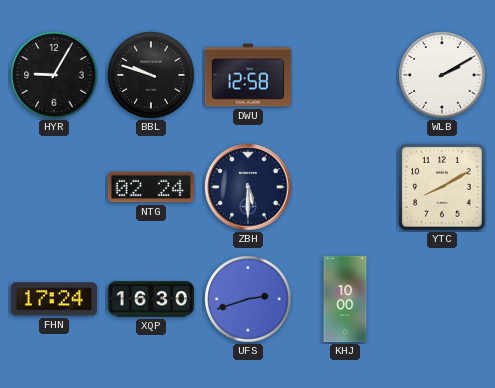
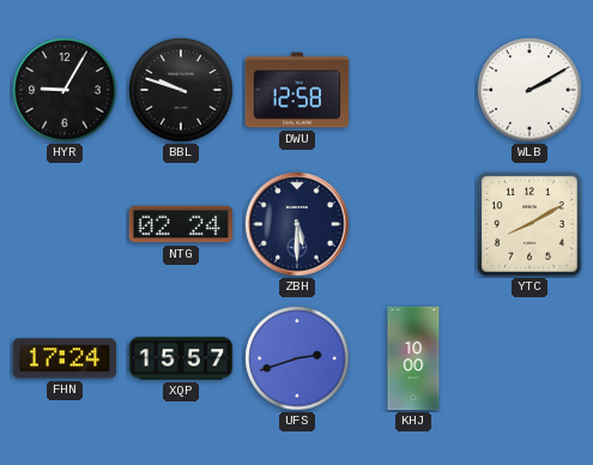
XQP: 16:30 -> 15:57 (181, 358)
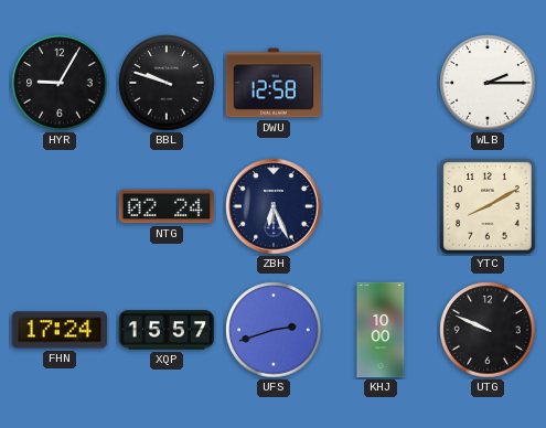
WLB: 2:10 -> 2:15 (488, 83)
ZBH: 5:30 -> 6:26 (274, 206)
UTG: none -> 9:49 (488, 330)
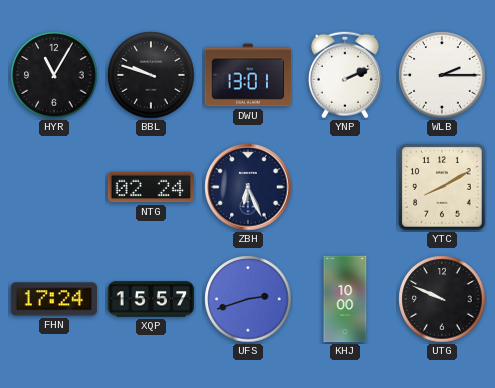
HYR: 9:05 -> 11:05 (54, 75)
DWU: 12:58 -> 13:01 (248, 75)
YNP: none -> 2:11 (345, 75)
